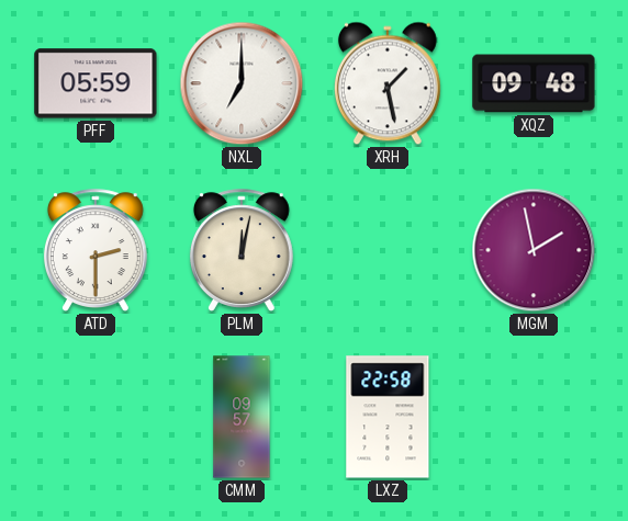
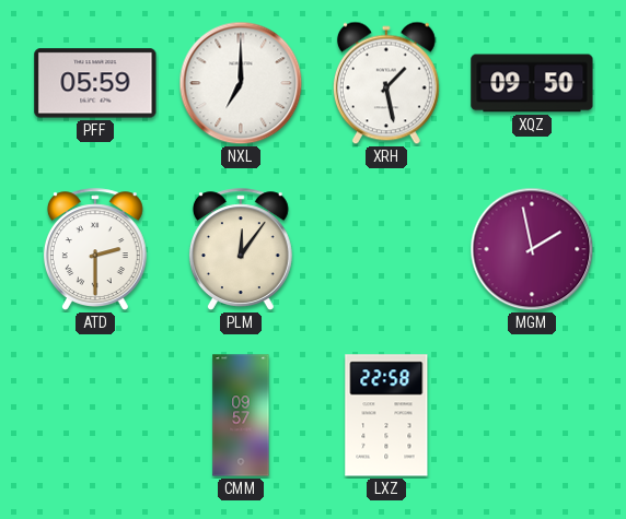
XQZ: 09:48 -> 09:50 (532, 83)
PLM: 12:02 -> 12:06 (241, 249)
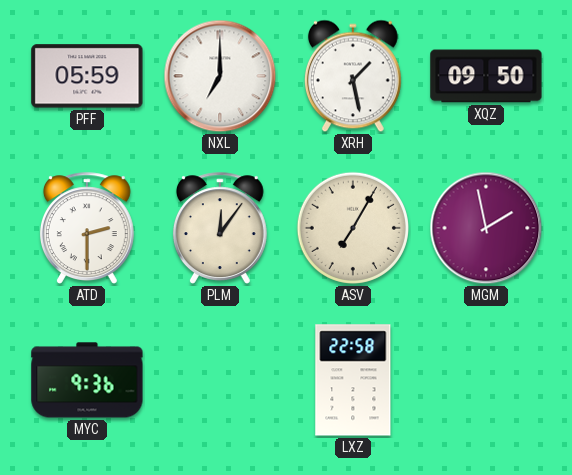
ASV: none -> 7:05 (353, 228)
MYC: none -> 9:36 (87, 380)
CMM: 09:57 -> none (241, 415)
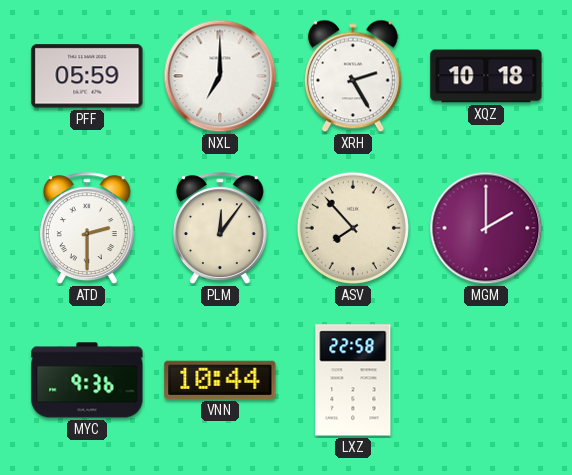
XRH: 1:28 -> 2:25 (353, 76)
XQZ: 09:50 -> 10:18 (486, 76)
ASV: 7:05 -> 7:53 (353, 228)
MGM: 1:58 -> 2:00 (486, 228)
VNN: none -> 10:44 (220, 380)
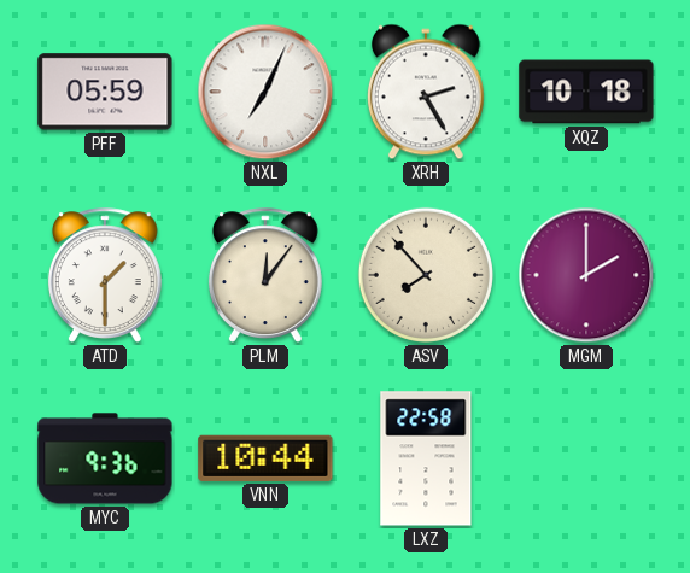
NXL: 7:00 -> 7:04 (265, 92)
ATD: 2:30 -> 1:30 (105, 275)
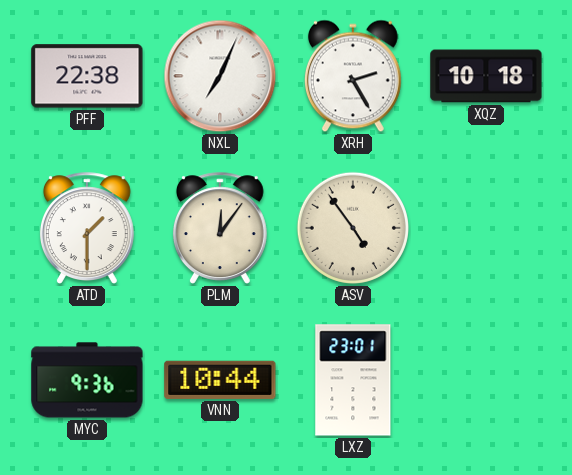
PFF: 05:59 -> 22:38 (87, 76)
ASV: 7:53 -> 4:54 (353, 228)
MGM: 2:00 -> none (586, 275)
LXZ: 22:58 -> 23:01 (353, 380)
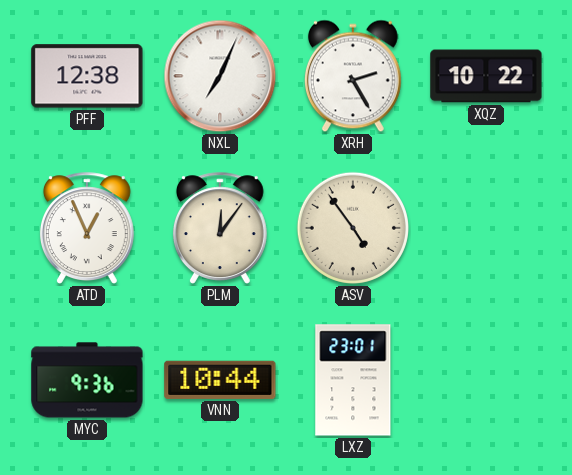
PFF: 22:38 -> 12:38 (87, 76)
XQZ: 10:18 -> 10:22 (486, 76)
ATD: 1:30 -> 12:56 (87, 228)
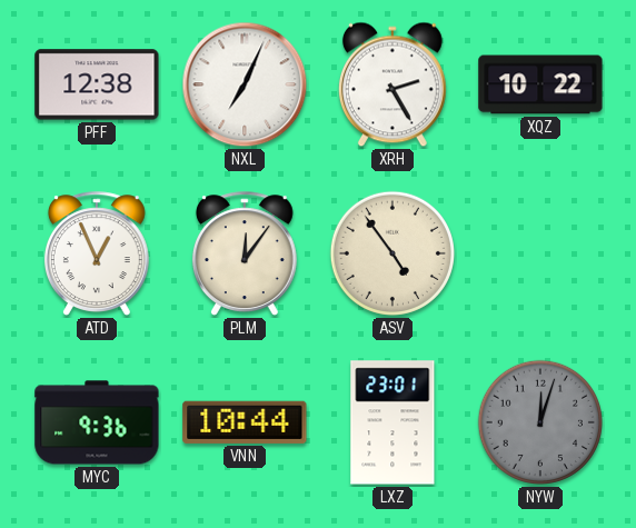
NYW: none -> 12:03 (540, 422)
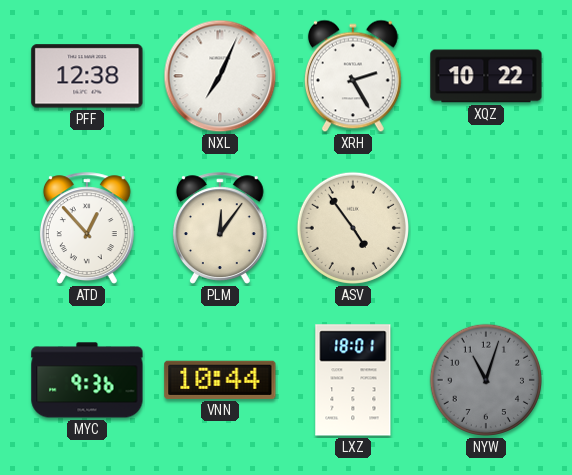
ATD: 12:56 -> 12:53 (87, 228)
LXZ: 23:01 -> 18:01 (353, 380)
NYW: 12:03 -> 11:03 (486, 380)
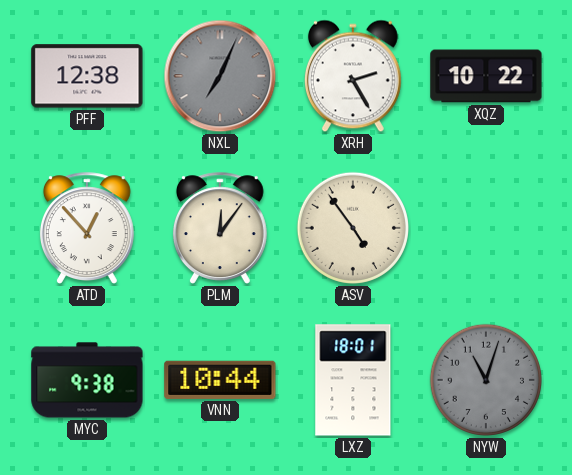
NXL dial: white -> grey (220, 76)
MYC: 9:36 -> 9:38 (87, 380)
